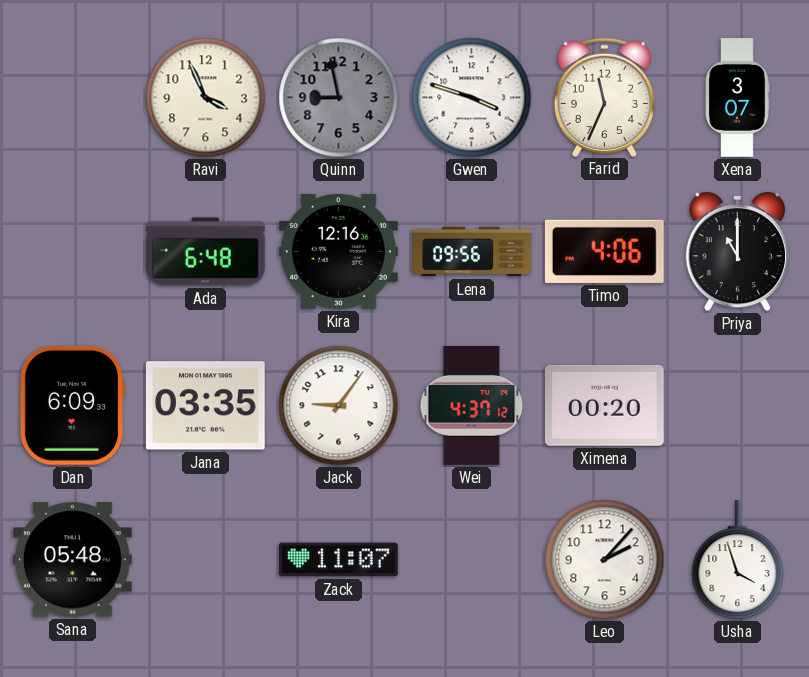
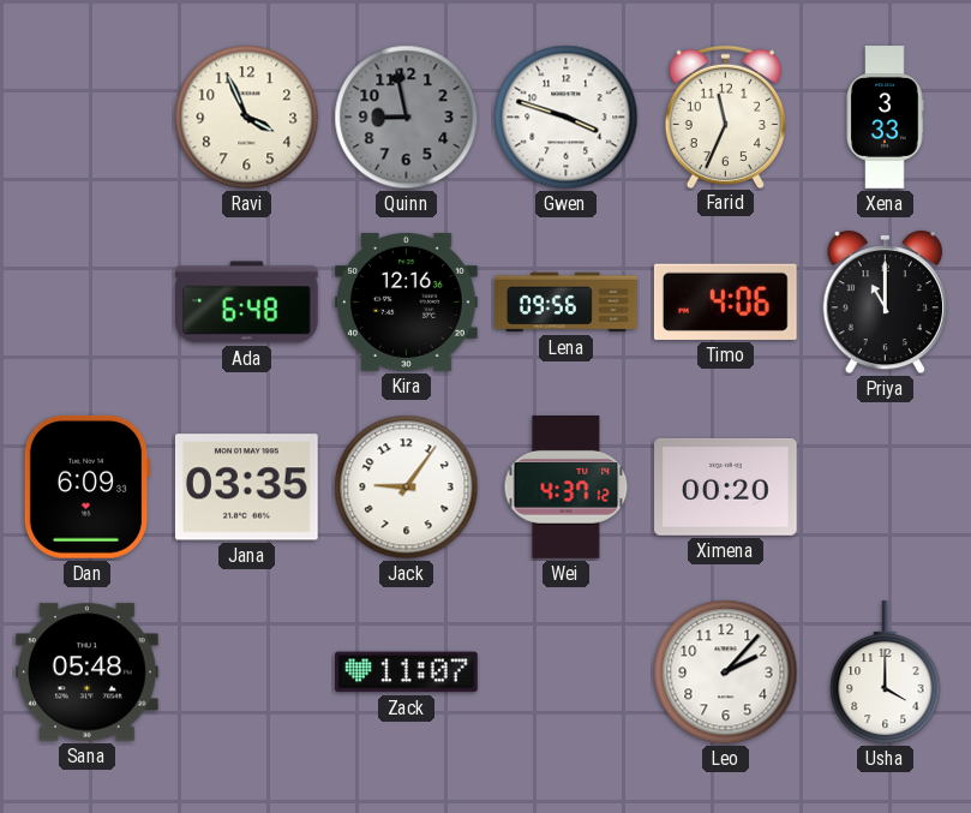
Xena: 3:07 -> 3:33 (885, 118)
Usha: 3:57 -> 4:00 (886, 674)
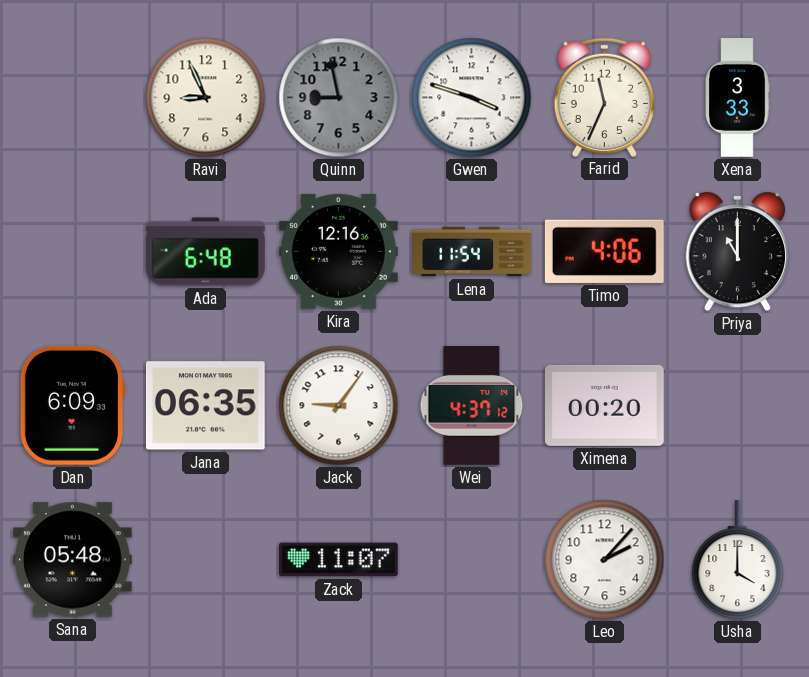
Ravi: 3:56 -> 8:56 (206, 98)
Lena: 09:56 -> 11:54 (472, 252)
Jana: 03:35 -> 06:35 (206, 406)
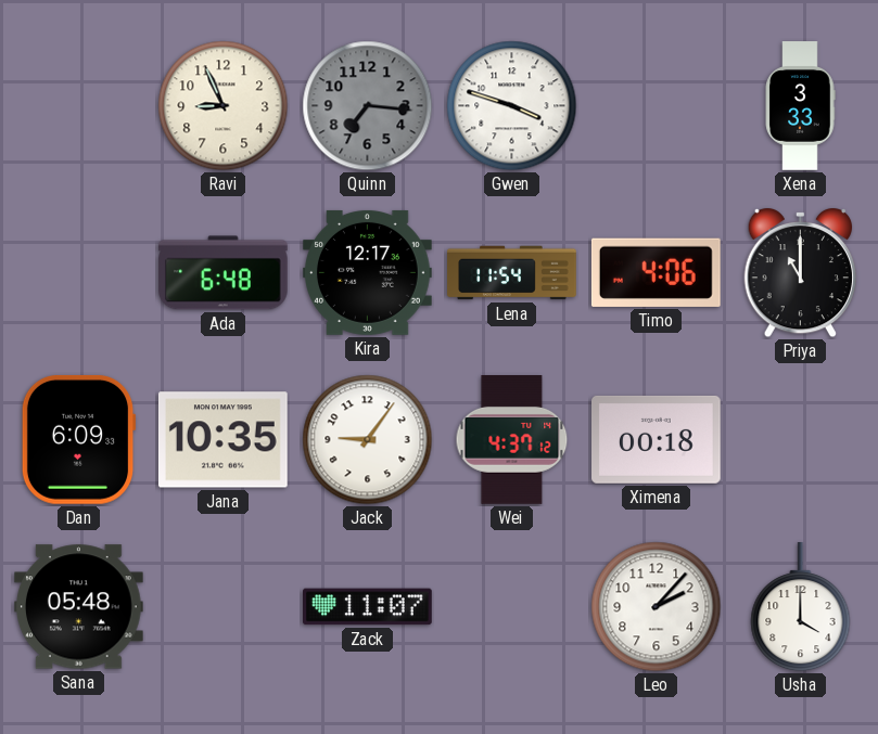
Quinn: 8:58 -> 7:16 (368, 106)
Farid: 11:34 -> none (604, 97)
Kira: 12:16 -> 12:17 (368, 272)
Jana: 06:35 -> 10:35 (224, 440)
Ximena: 00:20 -> 00:18 (657, 439)
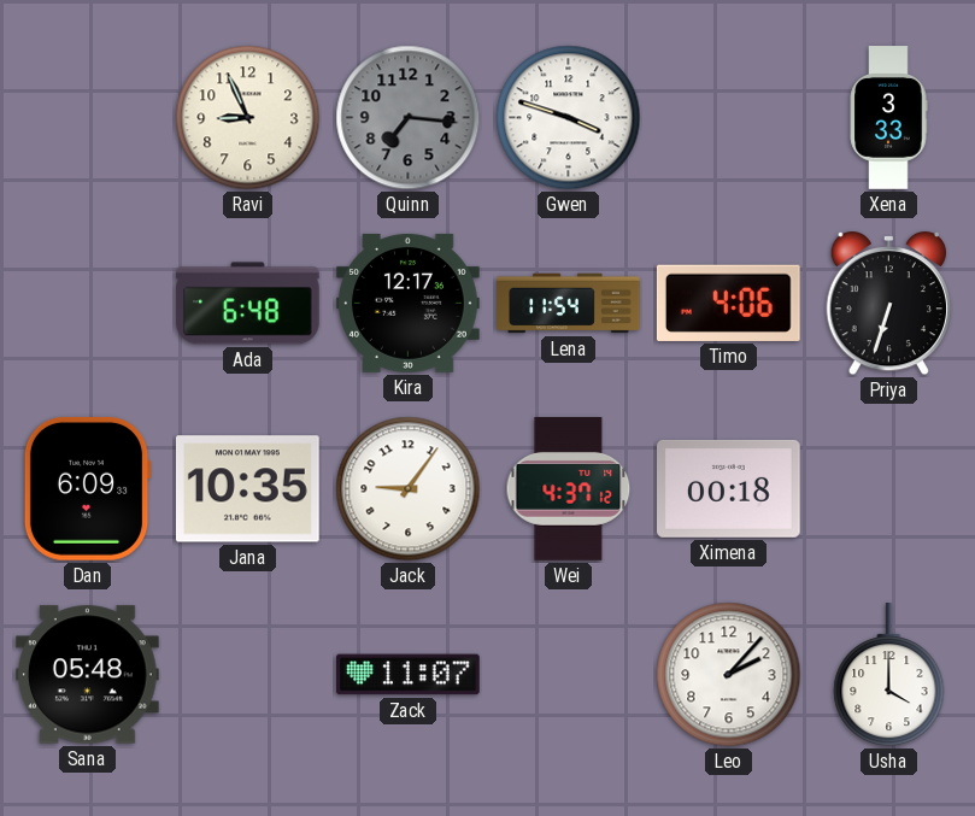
Priya: 11:00 -> 6:33 (888, 304)
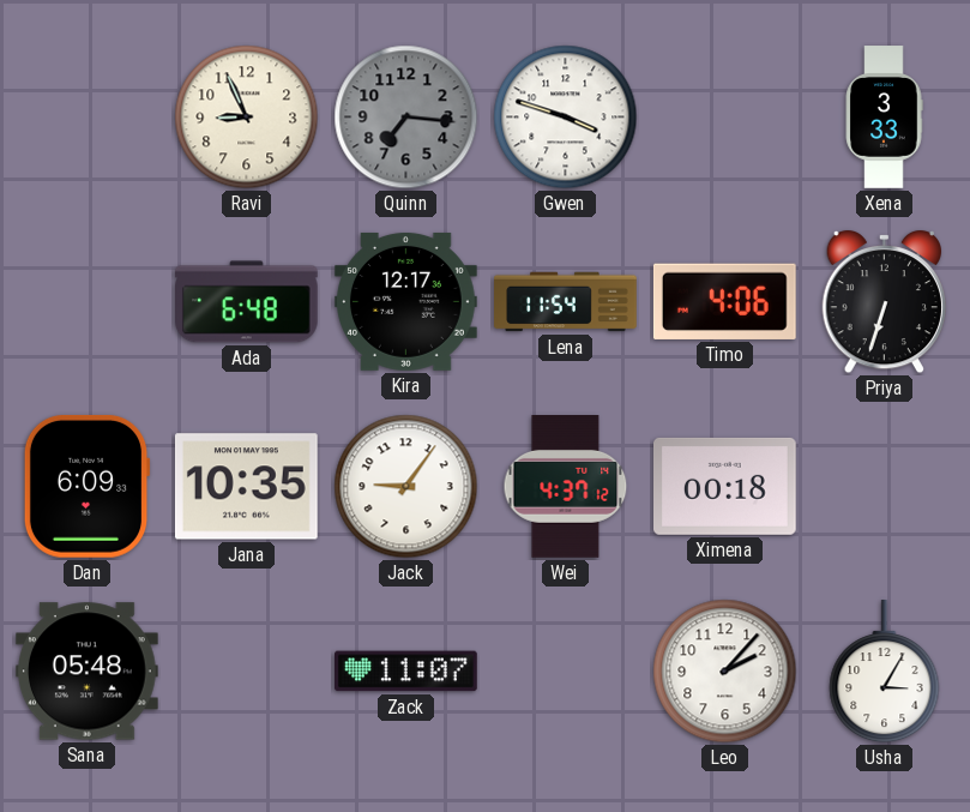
Usha: 4:00 -> 3:05 (885, 673)
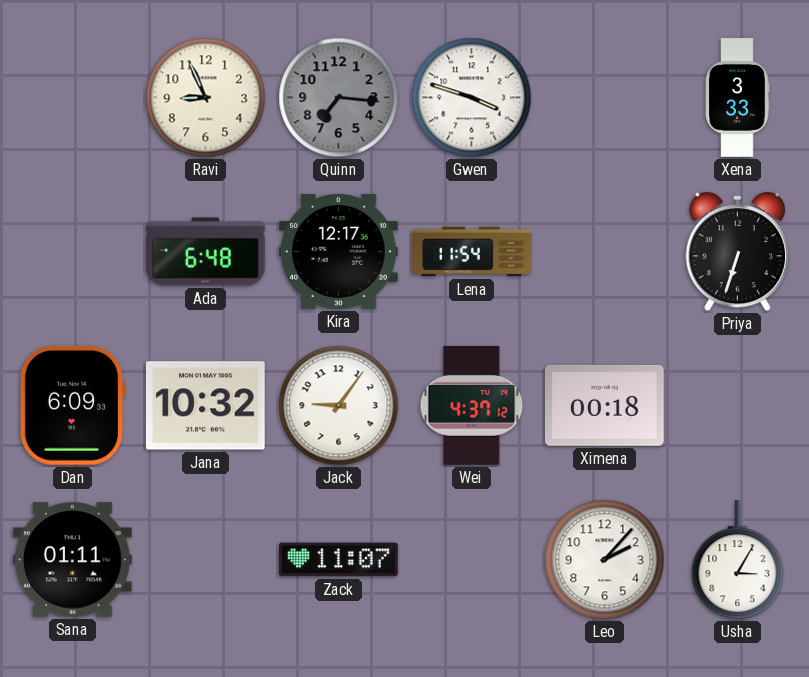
Timo: 4:06 -> none (724, 301)
Jana: 10:35 -> 10:32 (206, 406)
Sana: 05:48 -> 01:11 (73, 560)
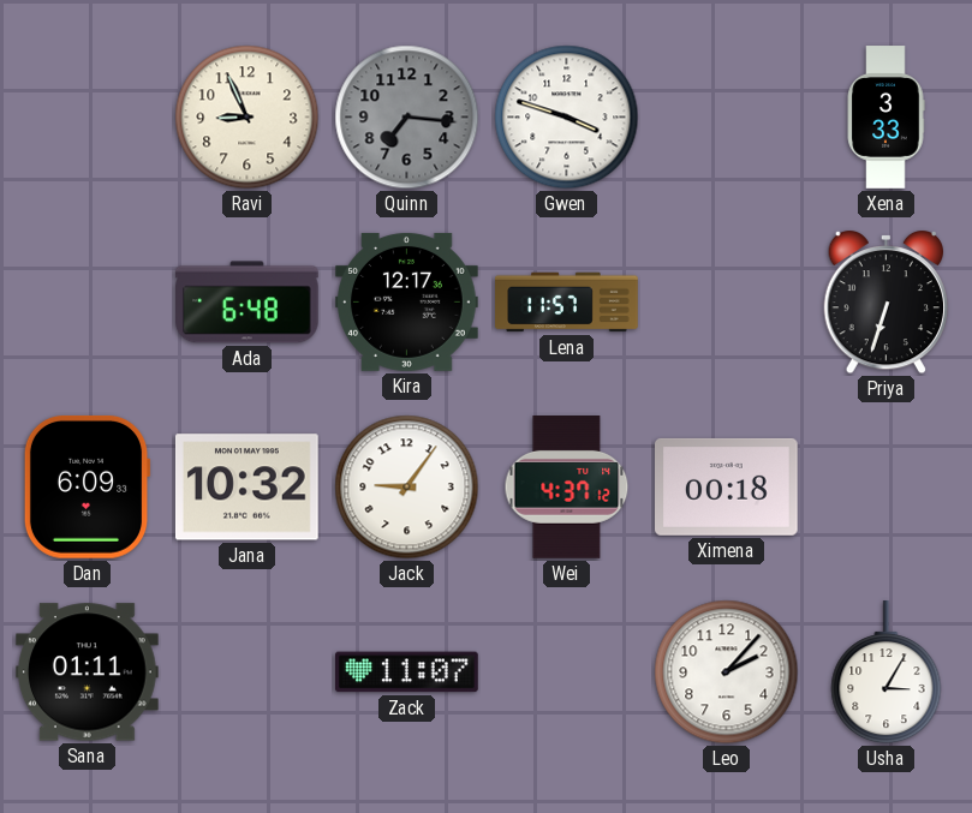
Lena: 11:54 -> 11:57 (567, 303)
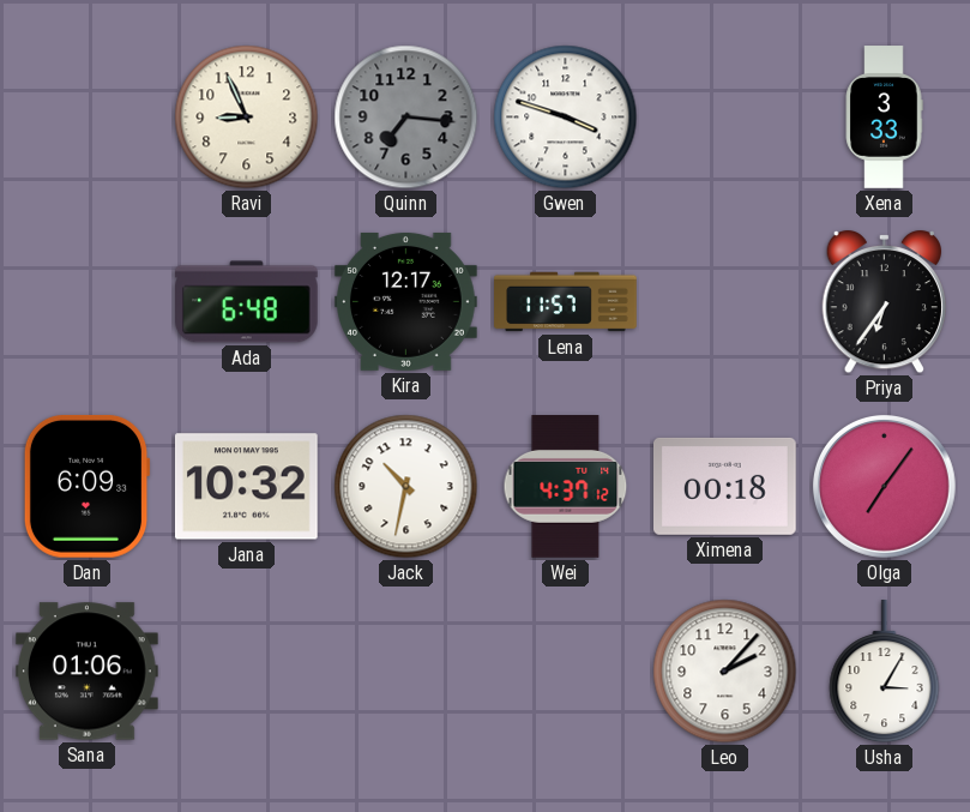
Priya: 6:33 -> 6:36 (884, 302)
Jack: 9:06 -> 10:32 (406, 487)
Olga: none -> 7:06 (884, 486)
Sana: 01:11 -> 01:06 (88, 672)
Zack: 11:07 -> none (407, 672)
